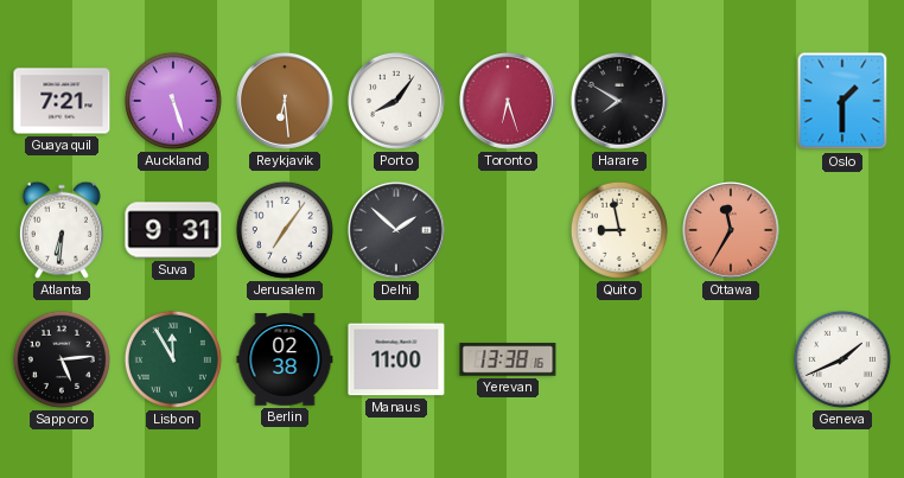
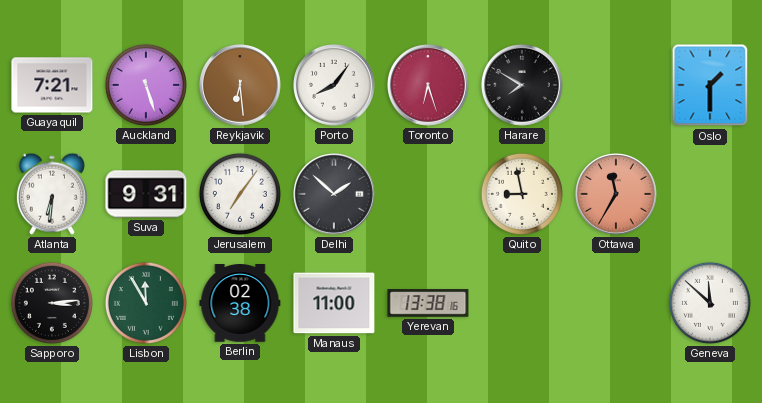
Sapporo: 5:14 -> 3:14 (52, 303)
Geneva: 1:41 -> 11:52 (710, 303)
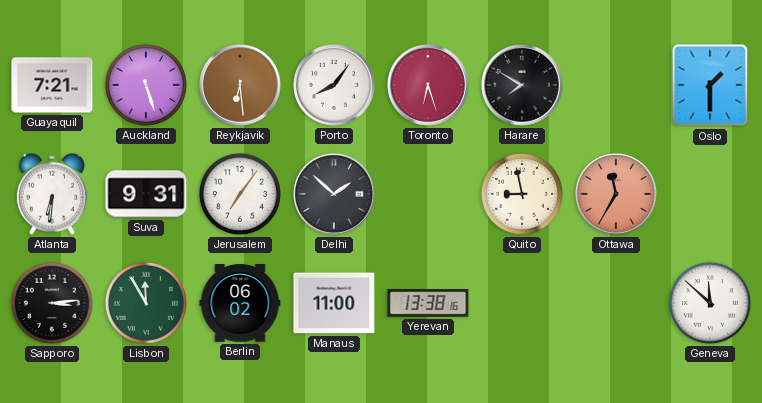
Berlin: 02:38 -> 06:02 (240, 303)
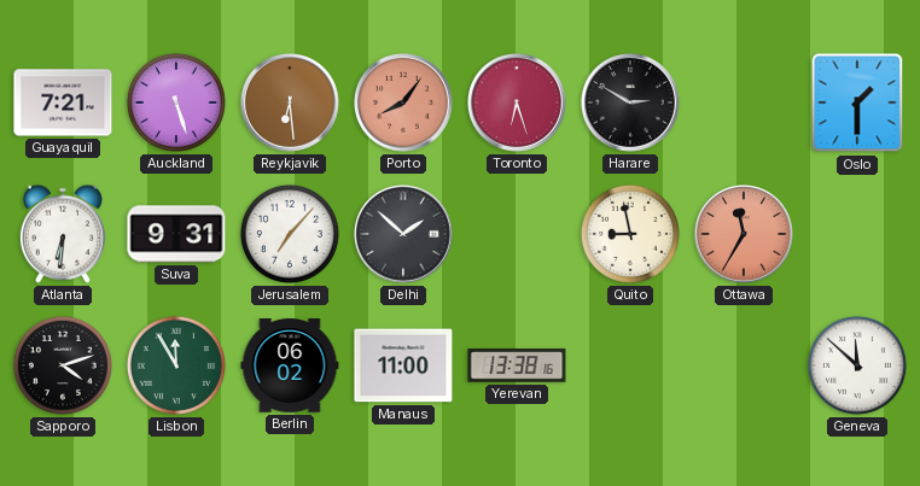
Porto dial: white -> salmon (404, 104)
Harare: 7:50 -> 2:50 (631, 104)
Jerusalem: 7:06 -> 7:07 (290, 234)
Sapporo: 3:14 -> 4:12 (63, 365)
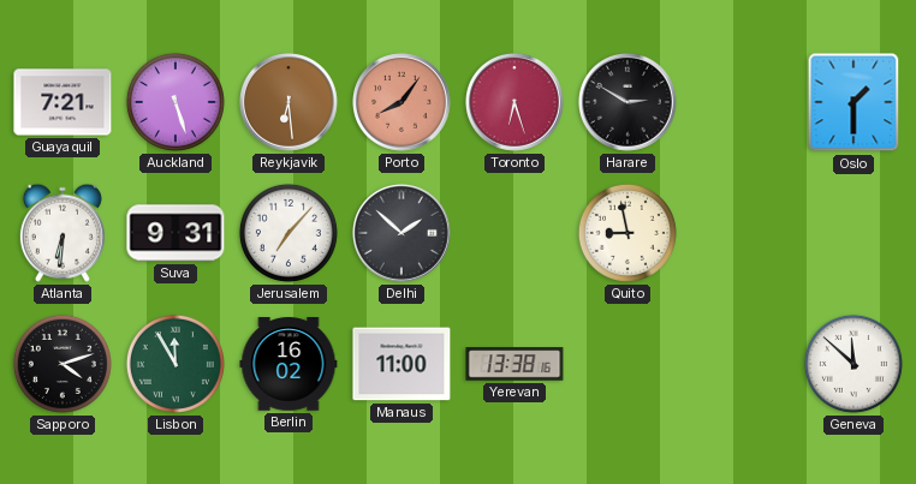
Ottawa: 11:35 -> none (745, 235)
Berlin: 06:02 -> 16:02 (289, 364)
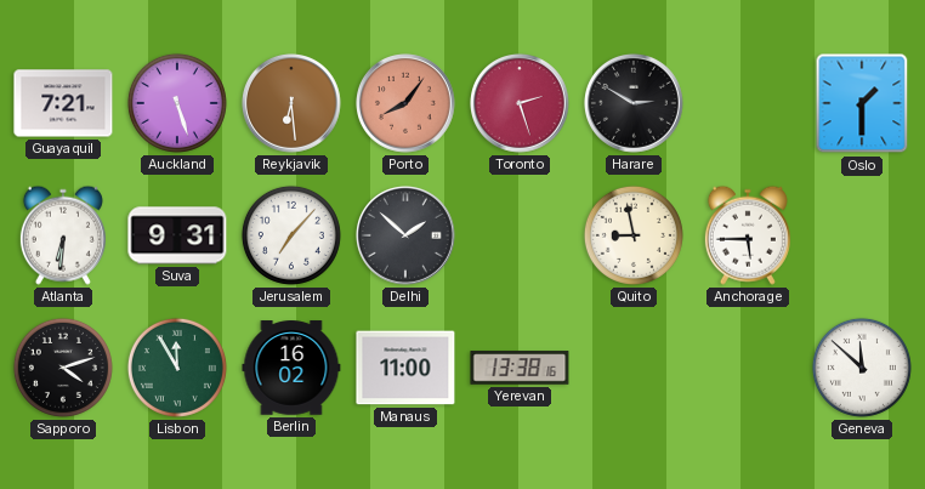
Toronto: 6:27 -> 2:27 (521, 104)
Anchorage: none -> 5:45 (748, 235)
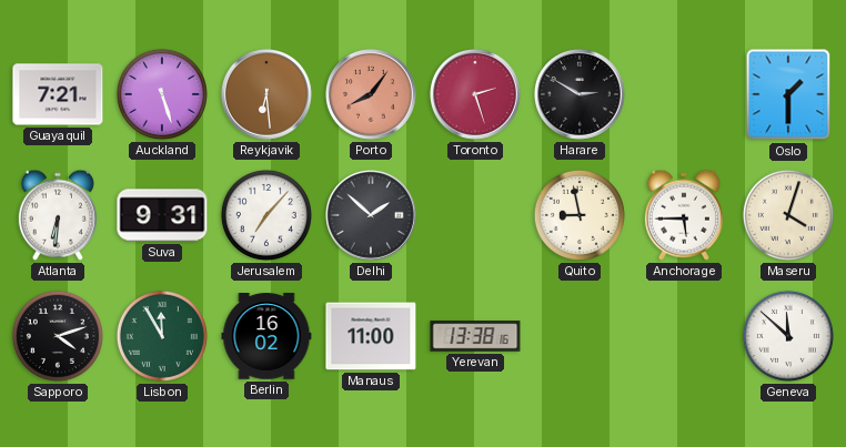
Maseru: none -> 4:03 (788, 215)
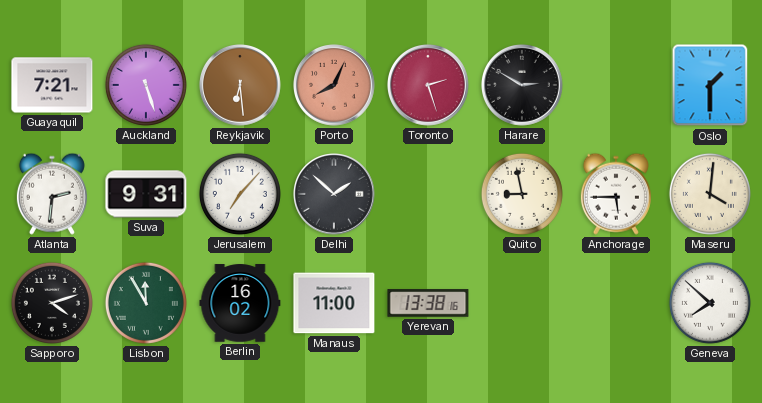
Porto: 8:06 -> 8:04 (335, 86)
Atlanta: 6:31 -> 2:31 (52, 194)
Maseru: 4:03 -> 4:01 (710, 194)
Geneva: 11:52 -> 7:52 (710, 303)
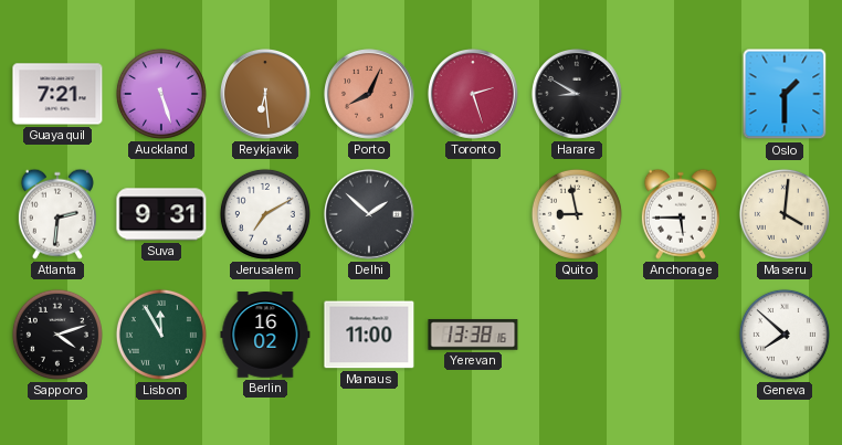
Harare: 2:50 -> 8:50 (578, 95)
Jerusalem: 7:07 -> 7:10 (265, 214)
